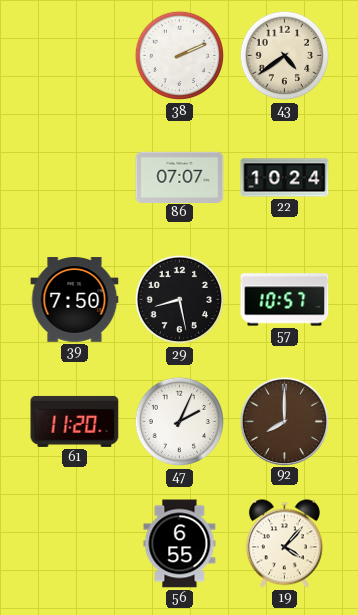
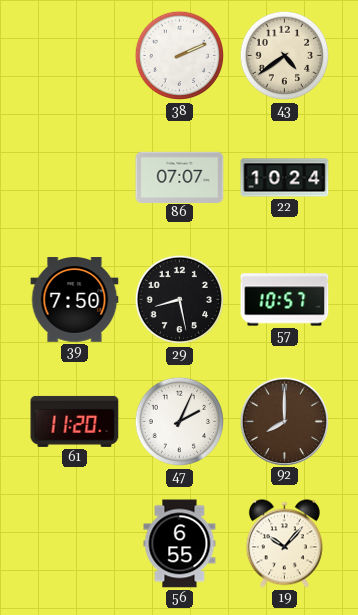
19: 4:07 -> 10:07 (284, 544)
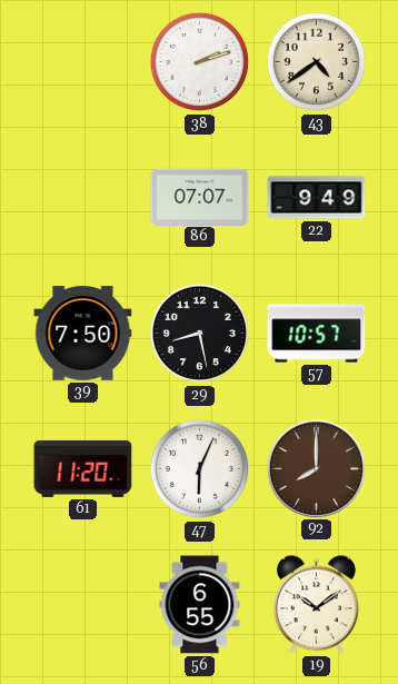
38: 2:11 -> 2:12 (200, 62)
22: 10:24 -> 9:49 (317, 198)
47: 2:04 -> 6:04 (200, 469)
19: 10:07 -> 10:09 (316, 605)
